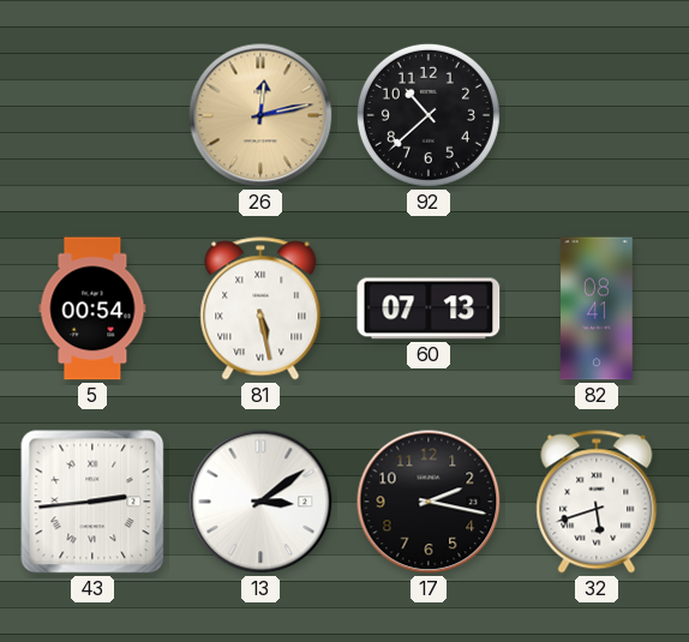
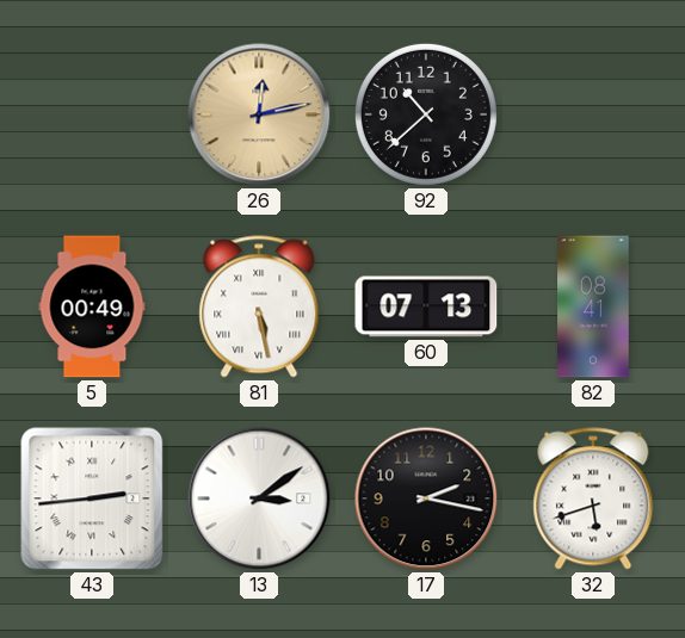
5: 00:54 -> 00:49 (92, 306)
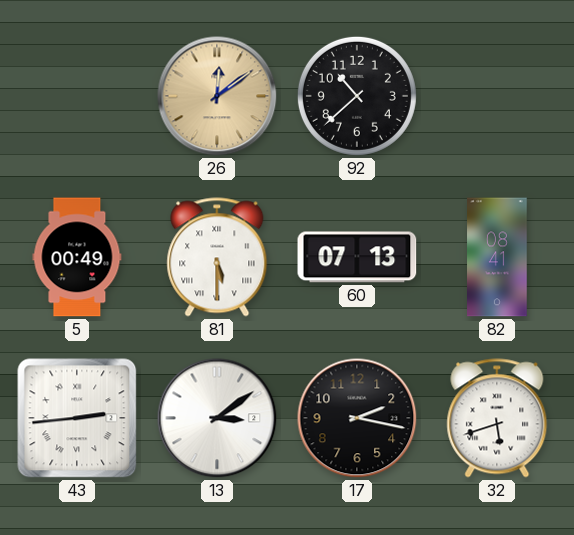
26: 12:13 -> 12:09 (217, 96)
81: 5:28 -> 5:30 (217, 257)
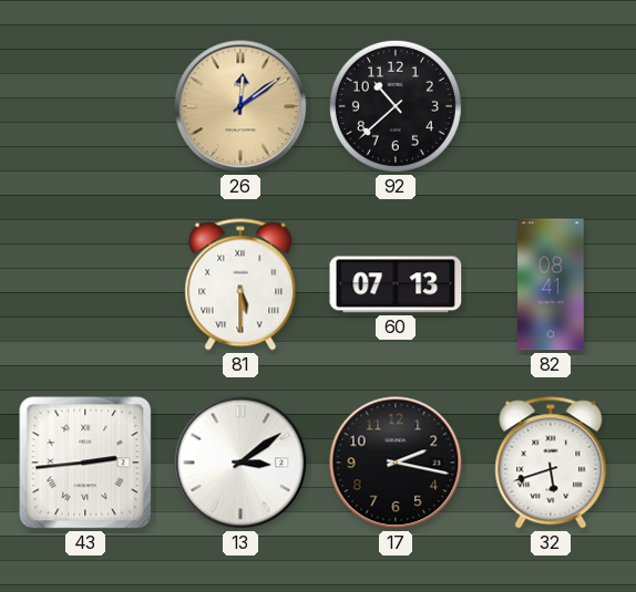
5: 00:49 -> none (77, 257)
